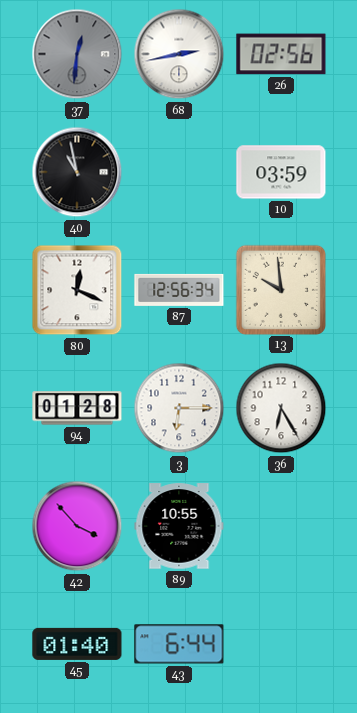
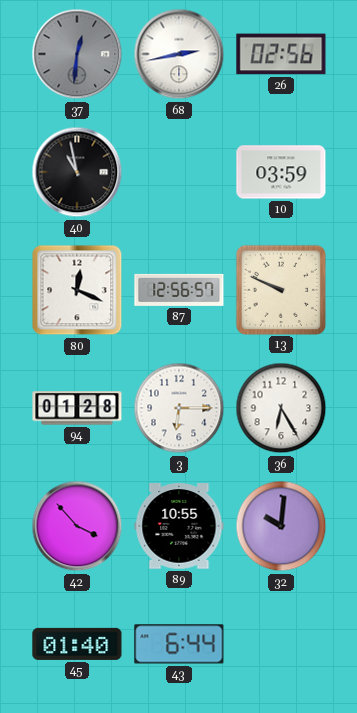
87: 12:56:34 -> 12:56:57 (179, 290)
13: 9:59 -> 9:49 (280, 289)
32: none -> 10:01 (281, 526)
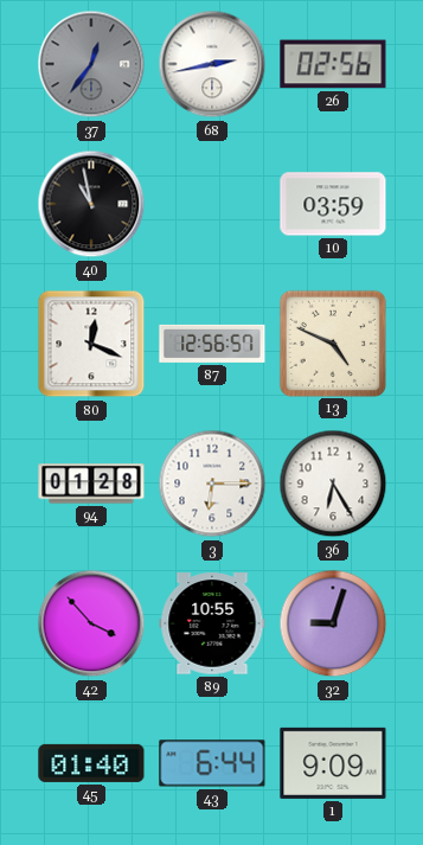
37: 12:31 -> 12:36 (91, 64)
13: 9:49 -> 4:49 (332, 343)
32: 10:01 -> 9:03 (333, 623)
1: none -> 9:09 (333, 763)
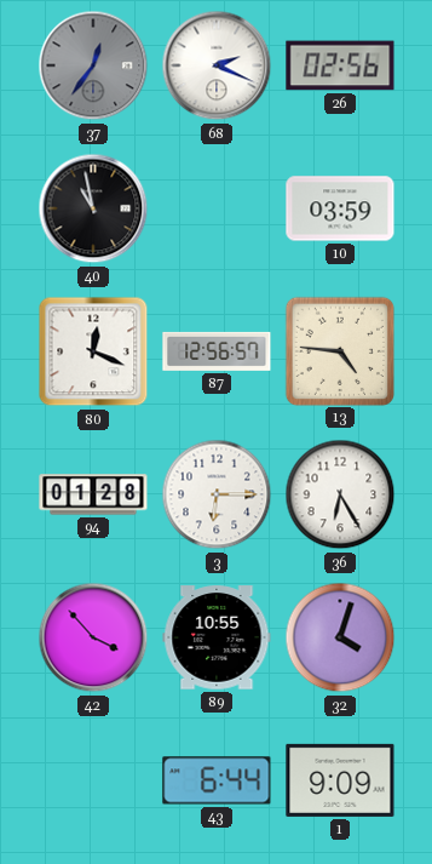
68: 2:43 -> 2:19 (217, 65)
13: 4:49 -> 4:46 (339, 350)
32: 9:03 -> 4:03 (340, 637)
45: 01:40 -> none (91, 763)
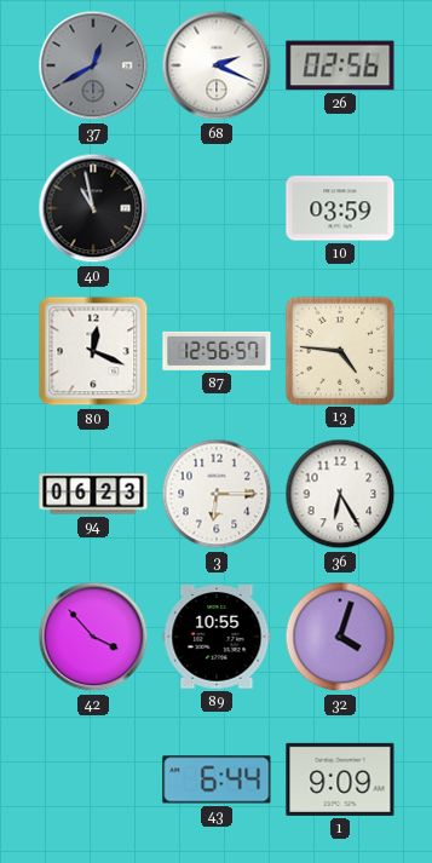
37: 12:36 -> 12:40 (93, 65)
94: 01:28 -> 06:23 (93, 494)
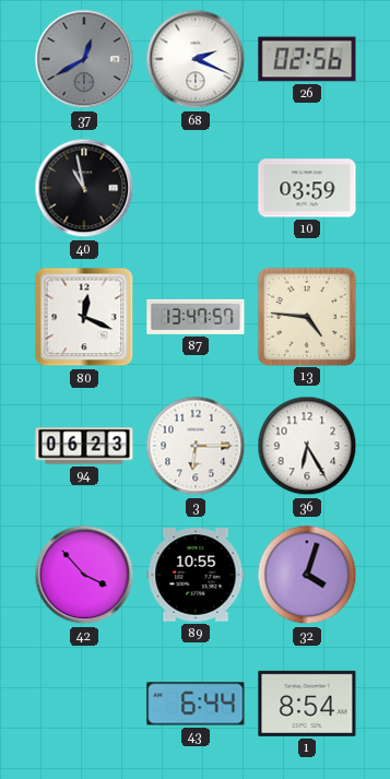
87: 12:56 -> 13:47 (196, 317)
1: 9:09 -> 8:54 (307, 704)
